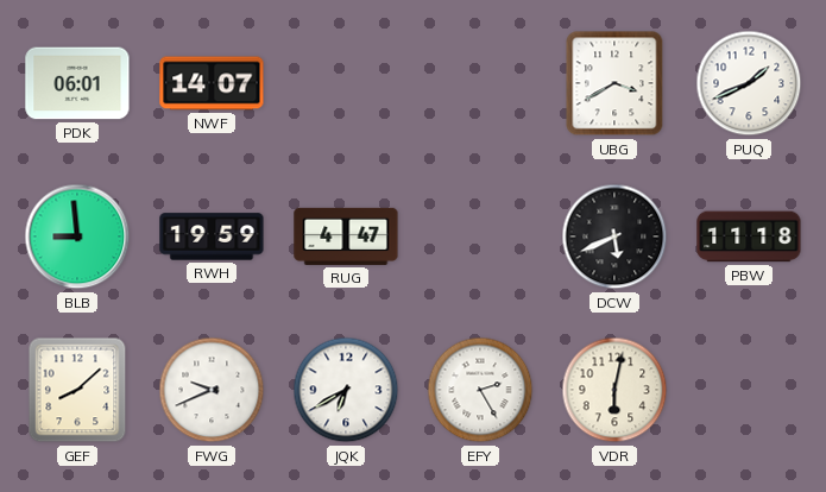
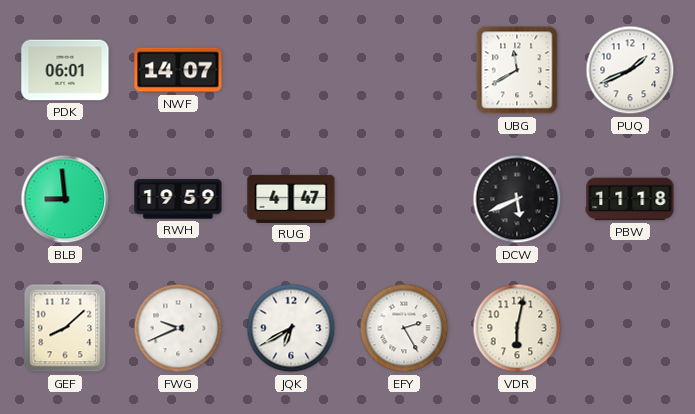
UBG: 3:40 -> 11:40 (517, 70)
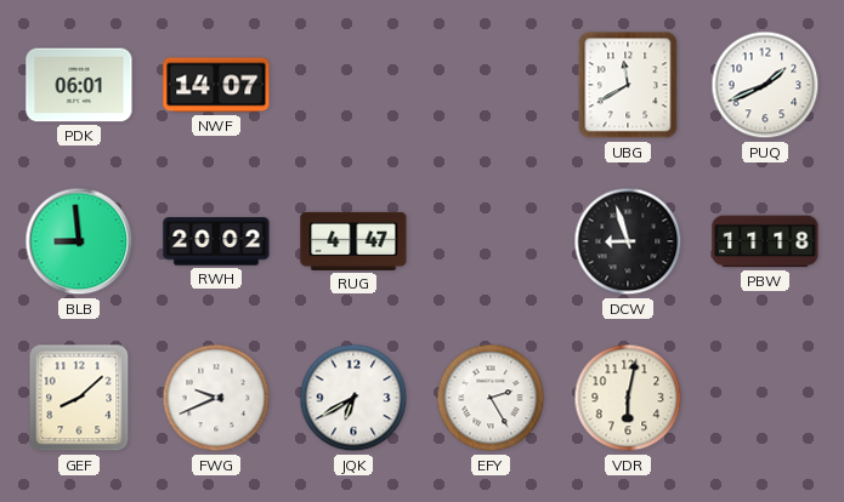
RWH: 19:59 -> 20:02 (216, 241)
DCW: 5:41 -> 8:57 (628, 241)
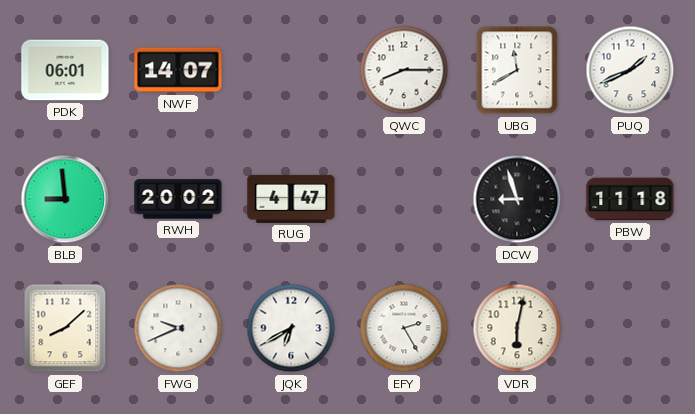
QWC: none -> 8:15 (404, 70)
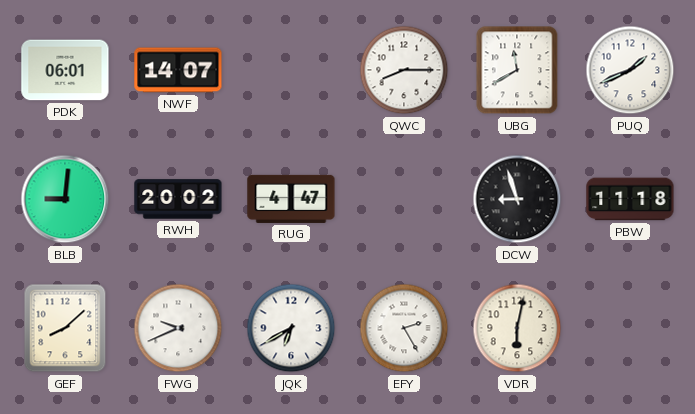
BLB: 8:59 -> 9:01 (65, 199)
